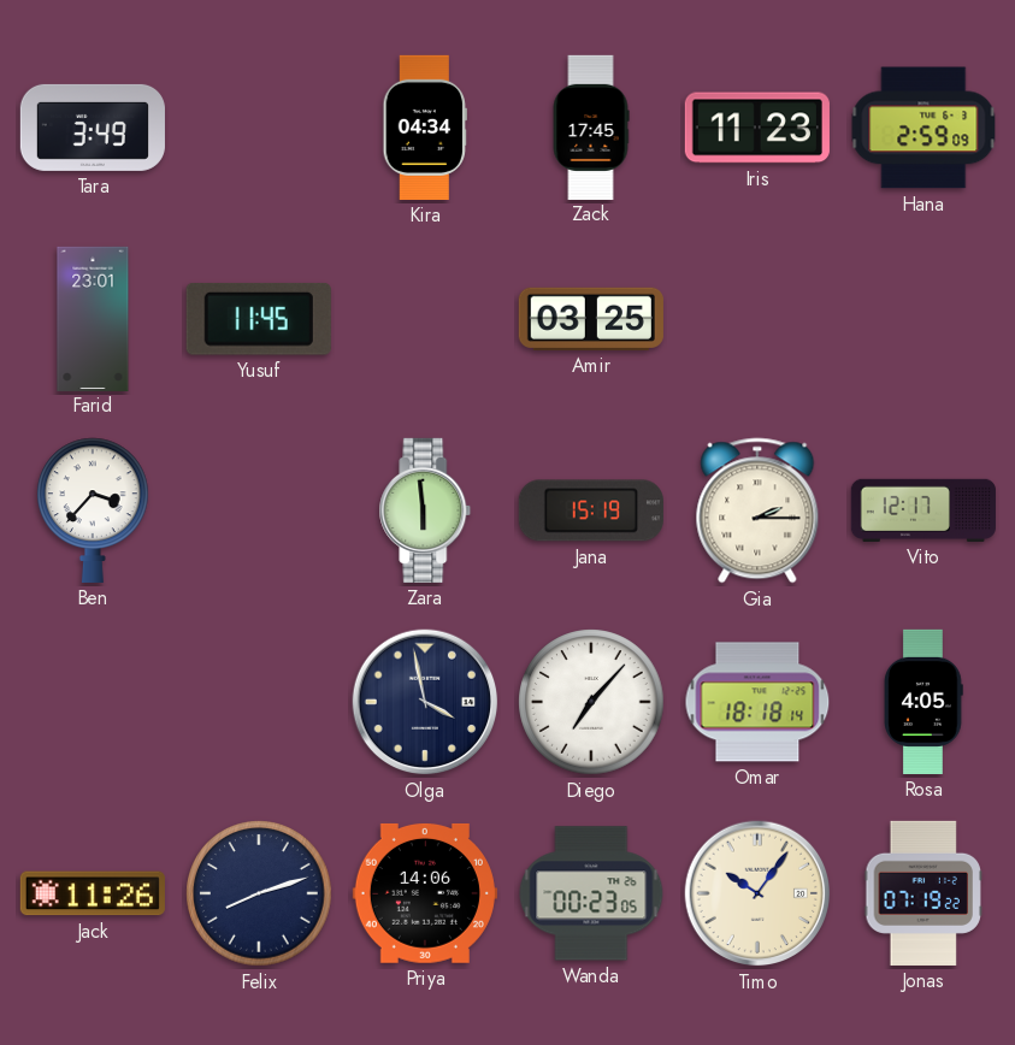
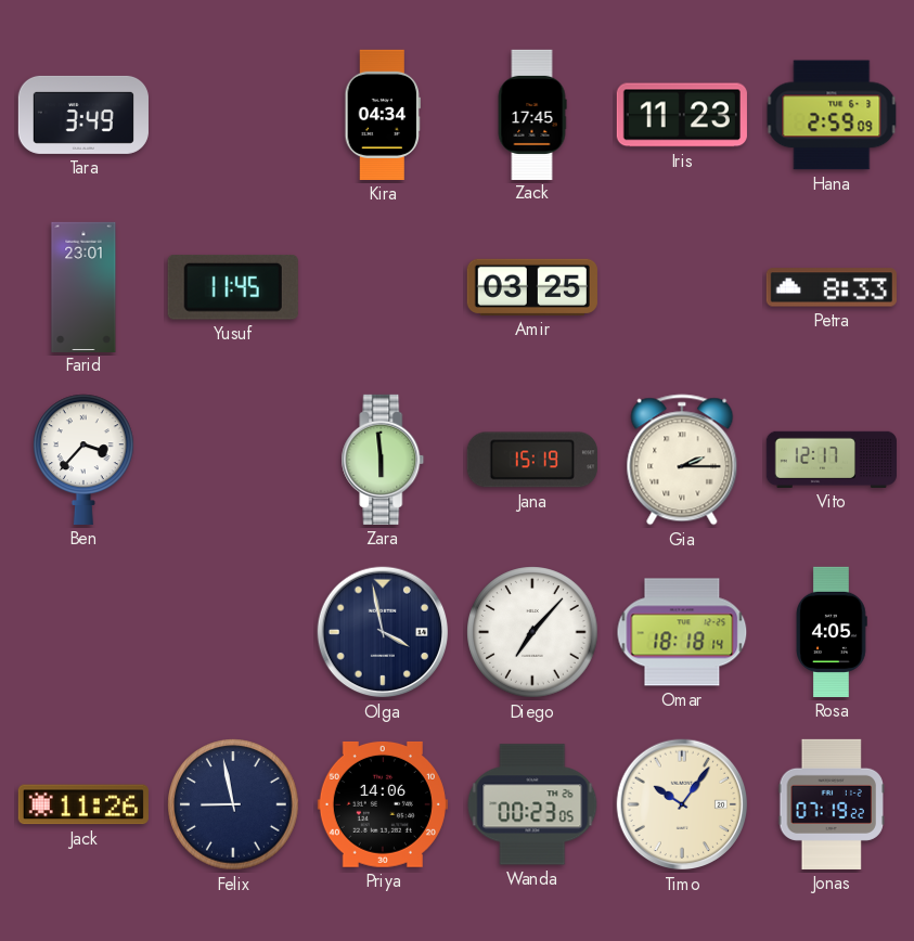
Petra: none -> 8:33 (832, 287)
Felix: 8:12 -> 8:58 (233, 804)
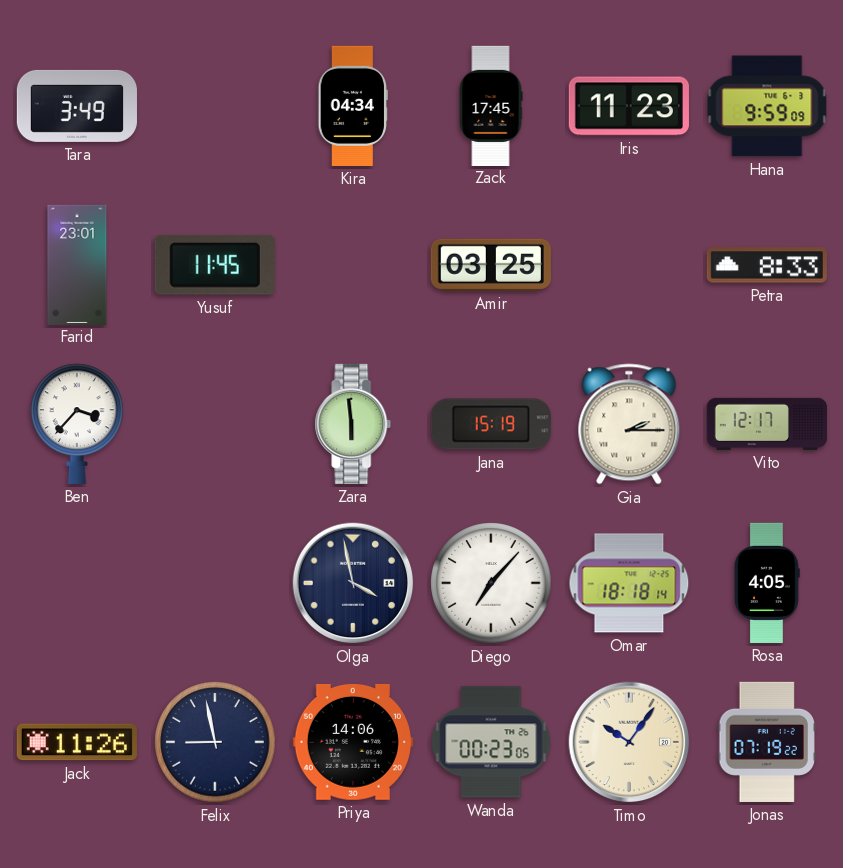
Hana: 2:59 -> 9:59 (767, 106)
